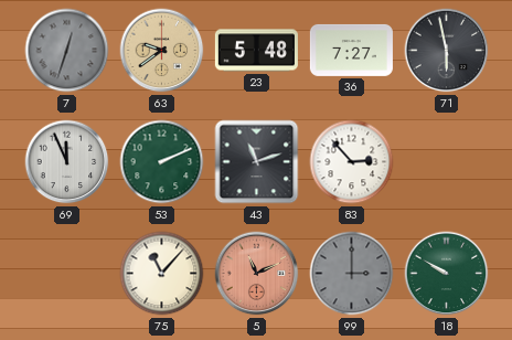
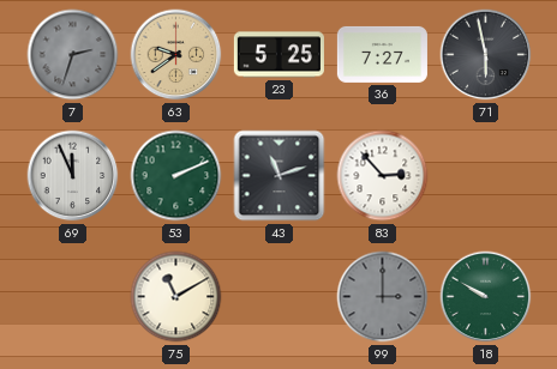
7: 12:33 -> 2:33 (73, 55)
23: 5:48 -> 5:25 (278, 55)
75: 11:07 -> 11:10 (176, 297)
5: 11:11 -> none (257, 274)
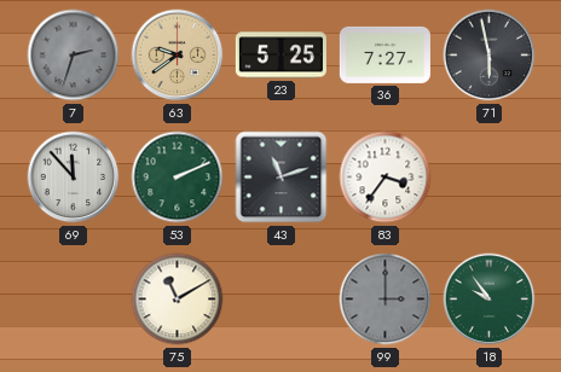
69: 11:56 -> 11:53 (74, 178)
83: 2:53 -> 3:36 (386, 178)
18: 9:50 -> 9:54 (490, 300)
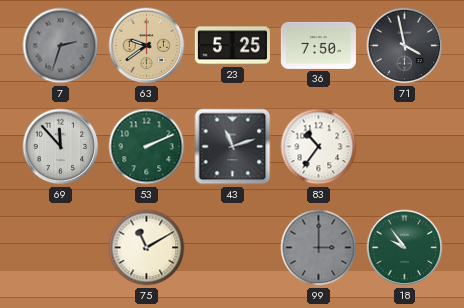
36: 7:27 -> 7:50 (318, 45)
71: 5:58 -> 3:58 (405, 46)
83: 3:36 -> 10:36 (319, 147)
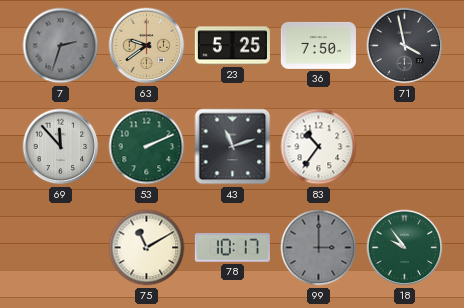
78: none -> 10:17 (232, 248)
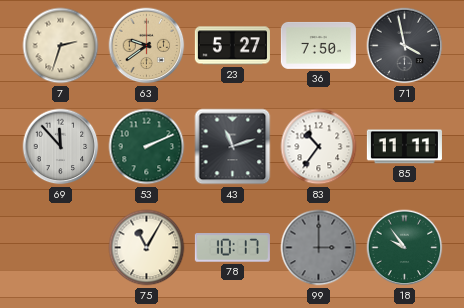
7 dial: grey -> cream (61, 46)
23: 5:25 -> 5:27 (232, 46)
85: none -> 11:11 (404, 147)
75: 11:10 -> 11:05 (147, 248)
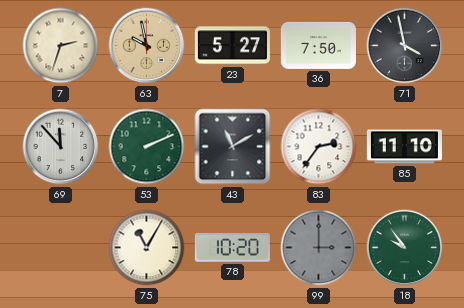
63: 9:39 -> 9:58 (147, 46)
43: 11:12 -> 11:10 (233, 147)
83: 10:36 -> 2:36 (319, 147)
85: 11:11 -> 11:10 (404, 147)
78: 10:17 -> 10:20 (232, 248)
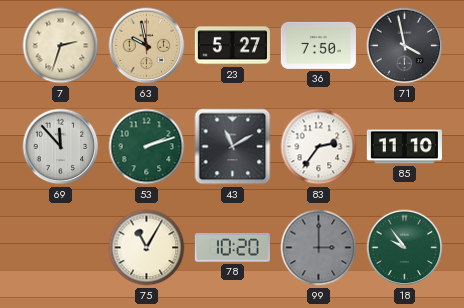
53: 2:11 -> 2:12 (147, 147)
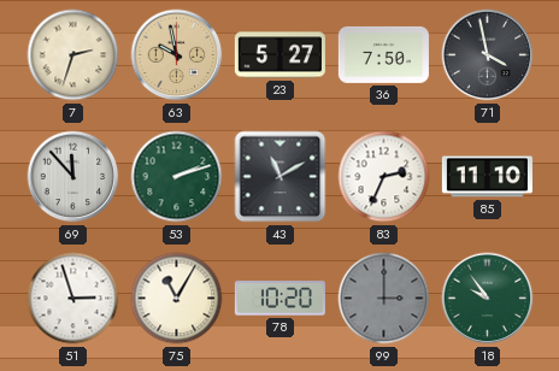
83: 2:36 -> 2:34 (384, 177)
51: none -> 2:57 (73, 299)
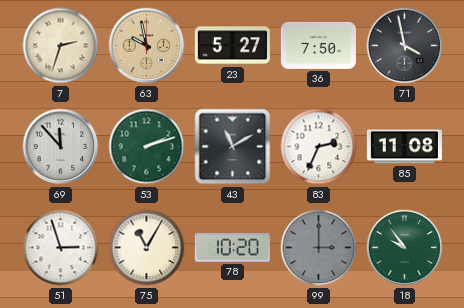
85: 11:10 -> 11:08 (404, 147)
